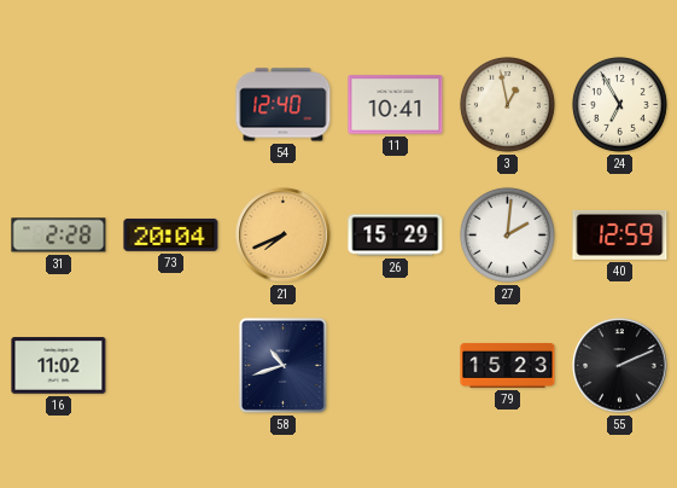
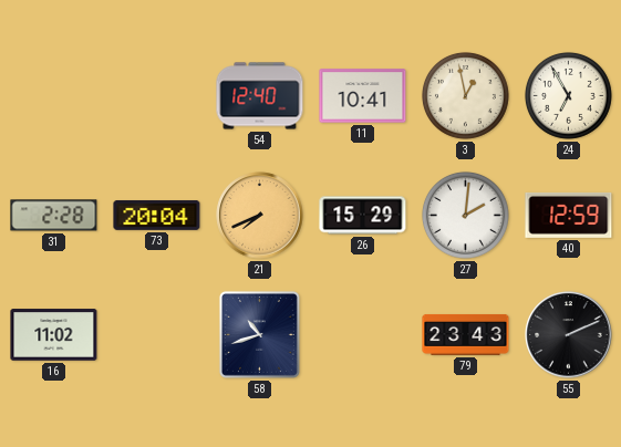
79: 15:23 -> 23:43 (466, 335)
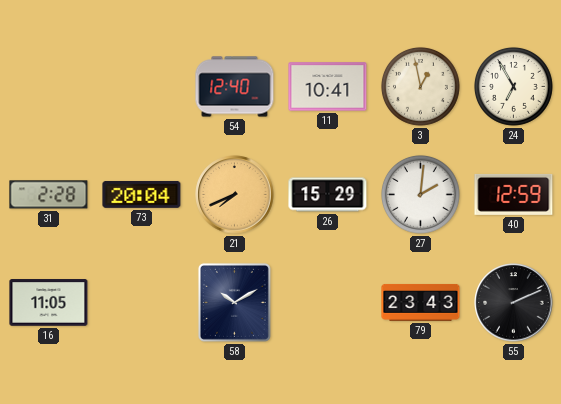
16: 11:02 -> 11:05 (49, 303)
58: 10:42 -> 10:10 (234, 302)
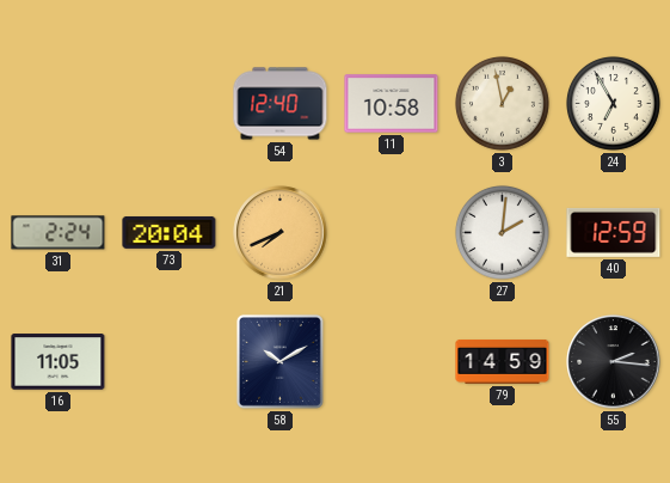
11: 10:41 -> 10:58 (392, 104)
31: 2:28 -> 2:24 (59, 233)
26: 15:29 -> none (328, 195)
79: 23:43 -> 14:59 (503, 362)
55: 2:11 -> 2:16 (614, 362)
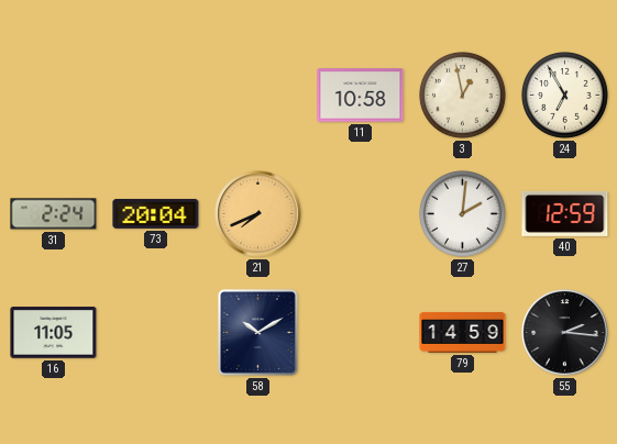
54: 12:40 -> none (281, 104)
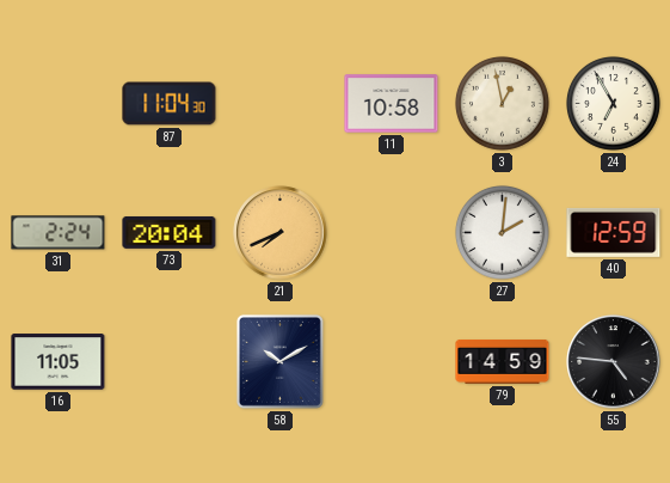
87: none -> 11:04 (170, 104)
55: 2:16 -> 4:46 (614, 362)
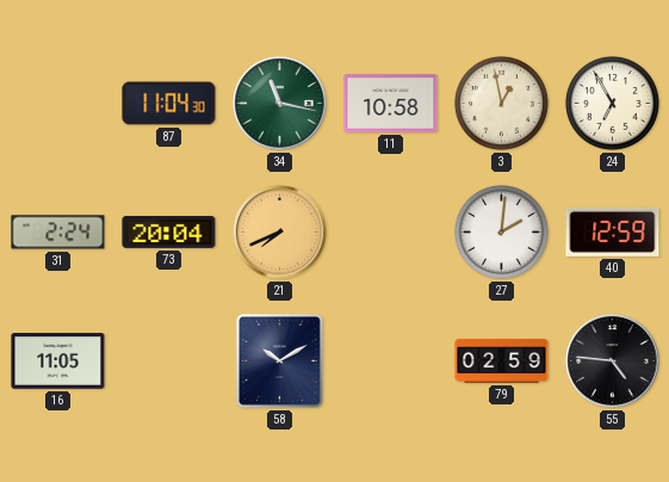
34: none -> 11:17 (280, 104)
79: 14:59 -> 02:59 (502, 361)
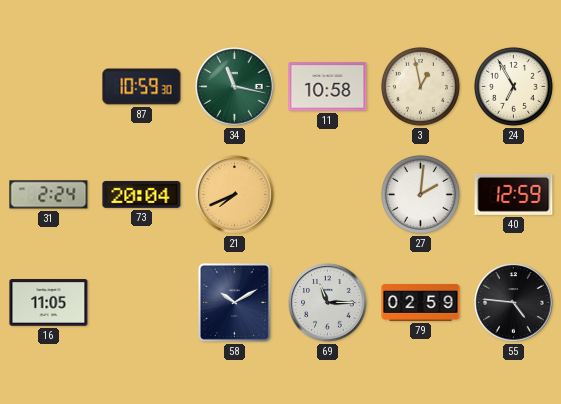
87: 11:04 -> 10:59 (142, 87)
69: none -> 11:15 (328, 303)
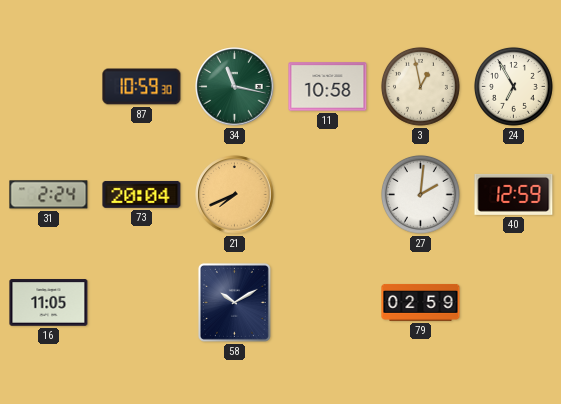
69: 11:15 -> none (328, 303)
55: 4:46 -> none (514, 303)
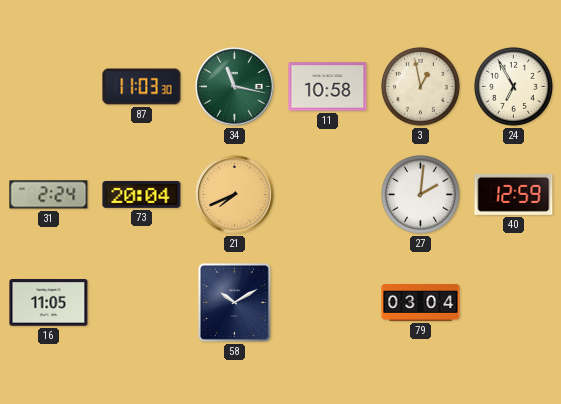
87: 10:59 -> 11:03 (142, 87)
79: 02:59 -> 03:04 (421, 303)
